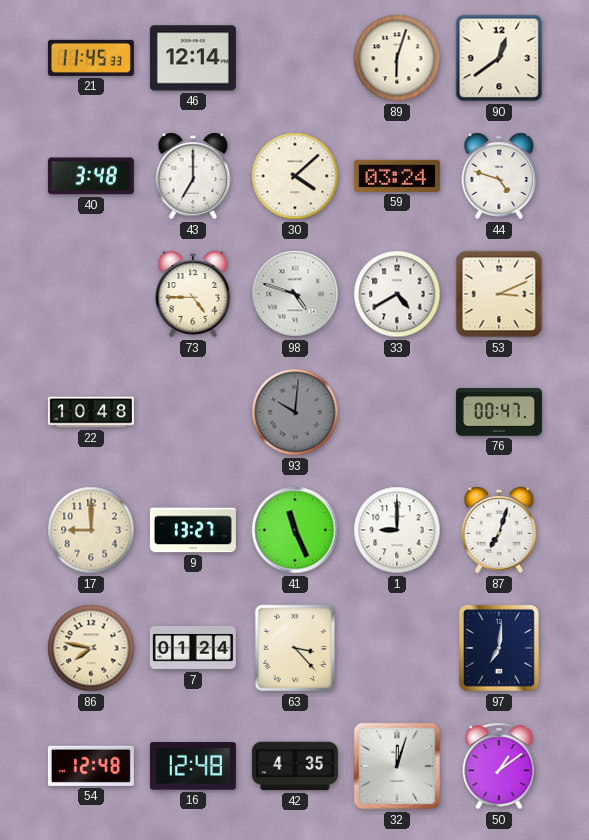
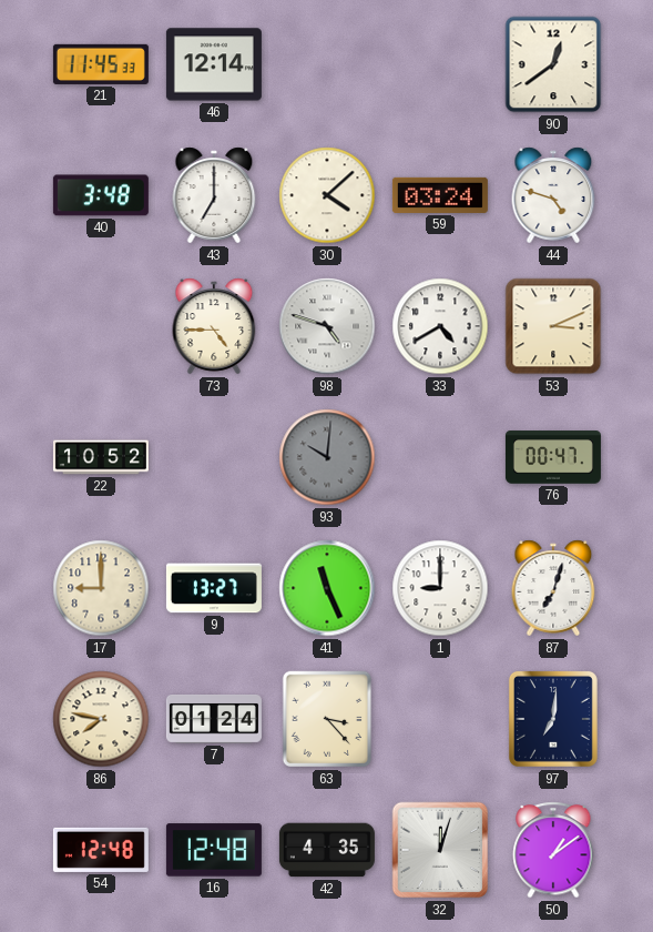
89: 6:03 -> none (397, 58)
22: 10:48 -> 10:52 (101, 457)
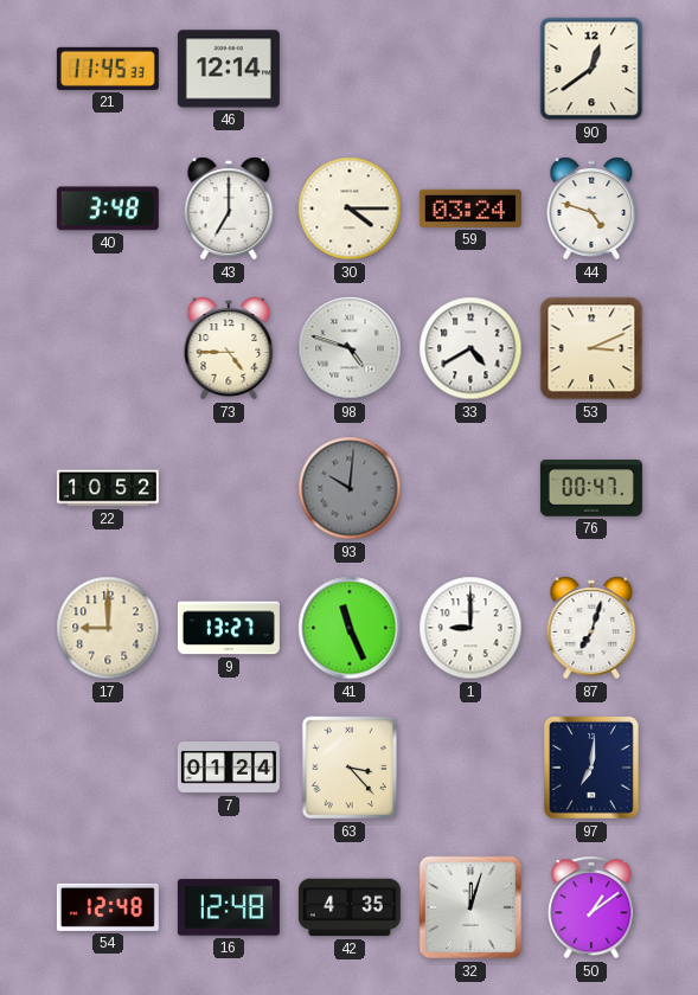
30: 4:08 -> 4:15 (350, 208)
86: 7:47 -> none (101, 719)
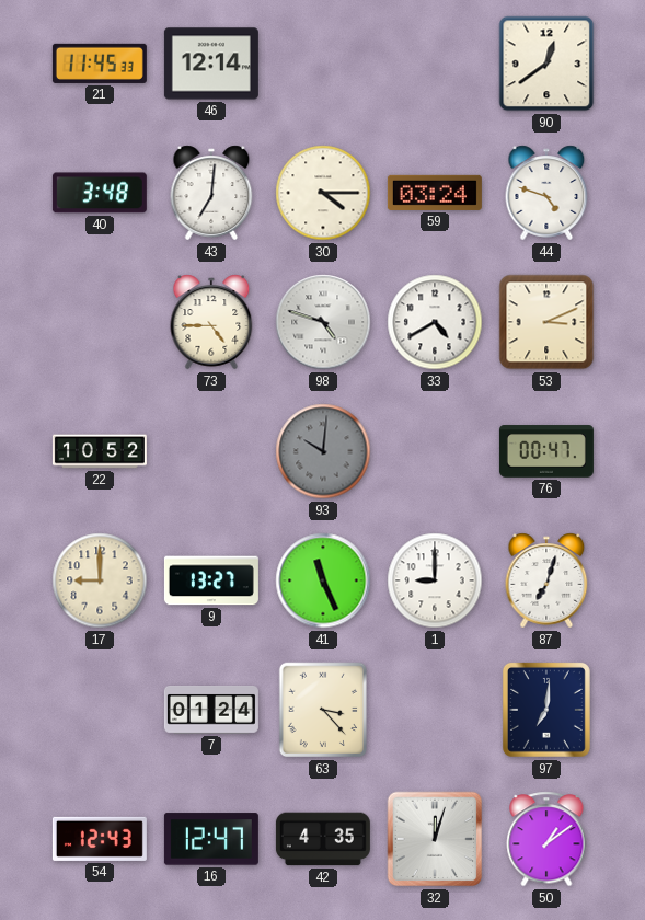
43: 7:00 -> 7:01 (211, 193)
54: 12:48 -> 12:43 (100, 839)
16: 12:48 -> 12:47 (211, 839)
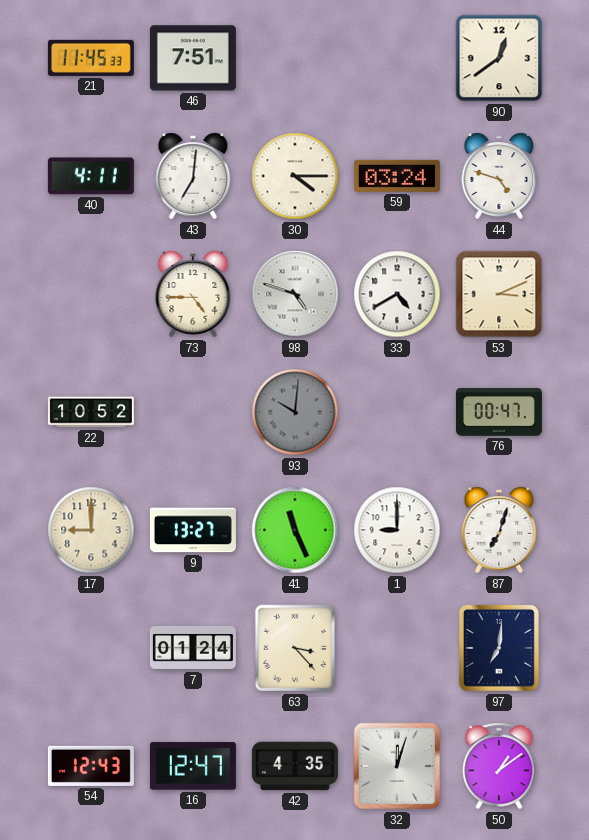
46: 12:14 -> 7:51 (193, 58)
40: 3:48 -> 4:11 (91, 176)
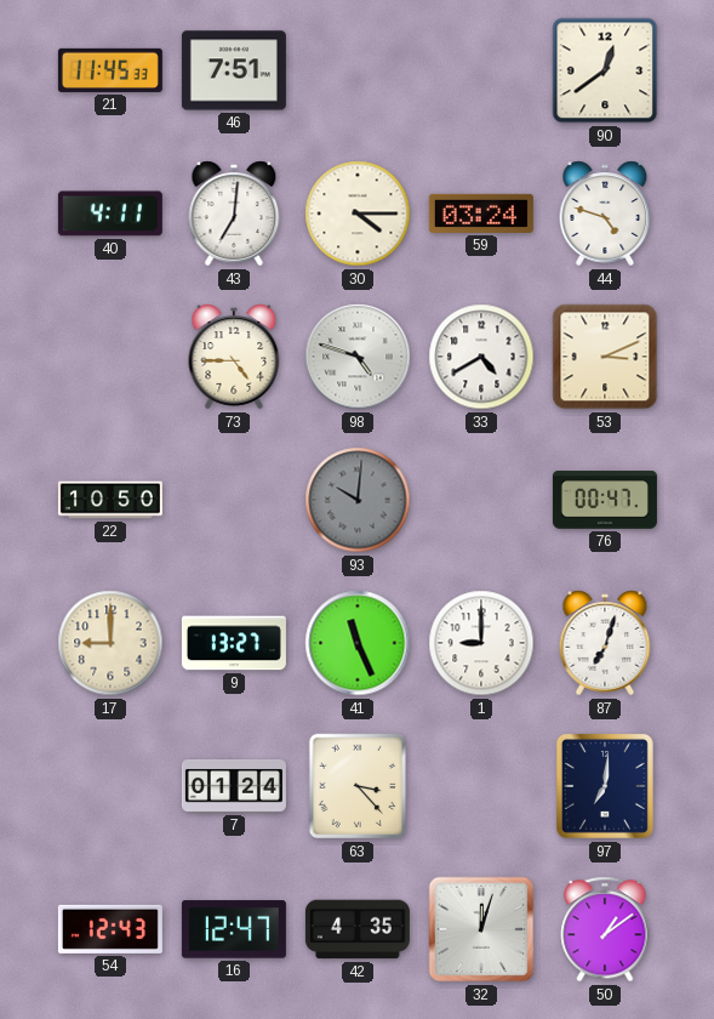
22: 10:52 -> 10:50 (110, 500)
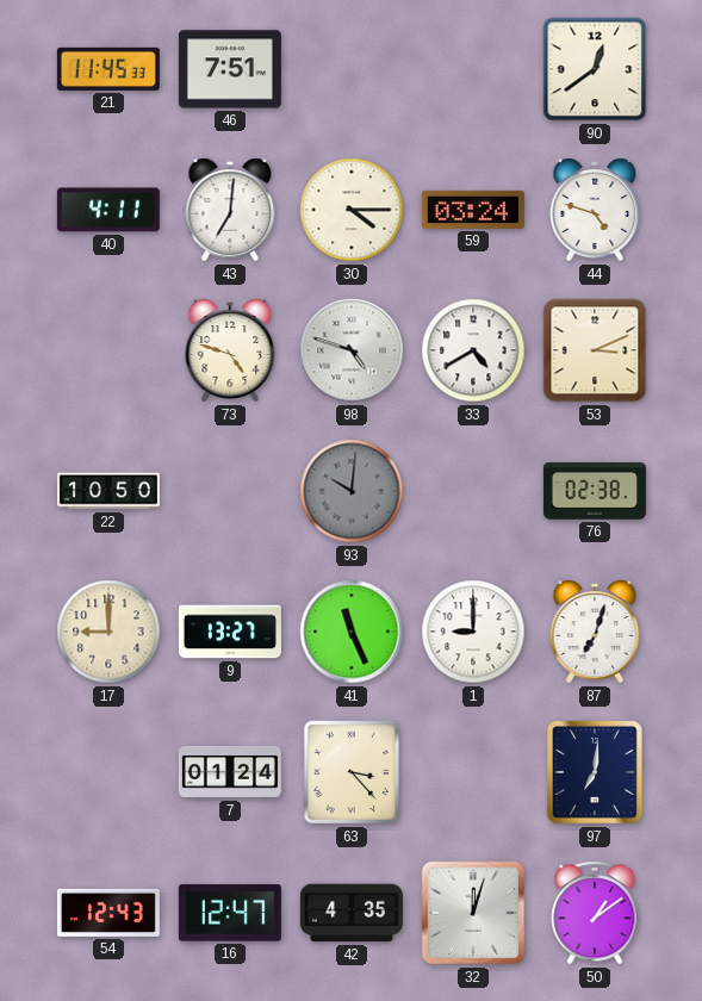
73: 4:45 -> 4:48 (230, 350)
76: 00:47 -> 02:38 (595, 491)
